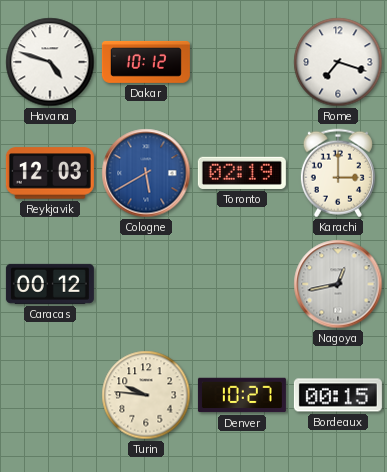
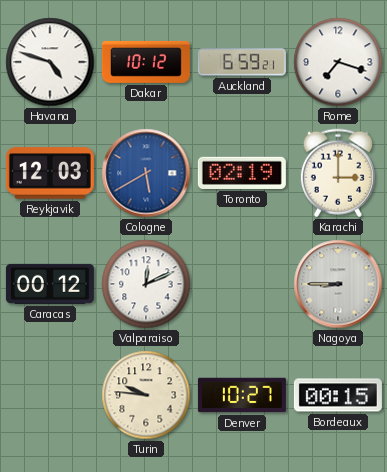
Auckland: none -> 6:59 (242, 62)
Valparaiso: none -> 12:11 (146, 284)
Nagoya: 12:43 -> 8:45 (338, 284)
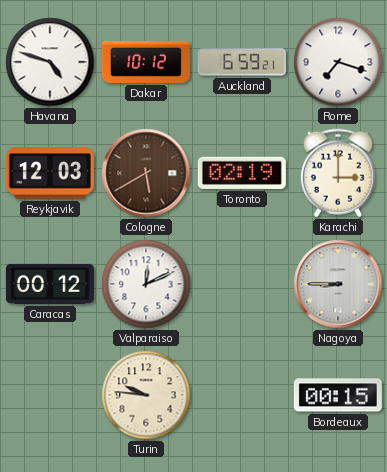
Cologne dial: blue -> brown (146, 173)
Denver: 10:27 -> none (242, 395)
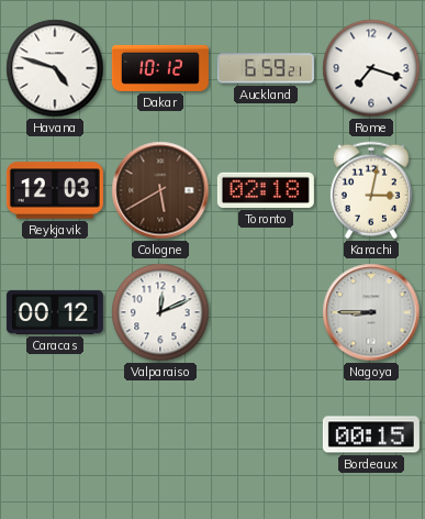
Toronto: 02:19 -> 02:18 (266, 190)
Karachi: 3:00 -> 3:02 (371, 190)
Turin: 9:46 -> none (146, 395)
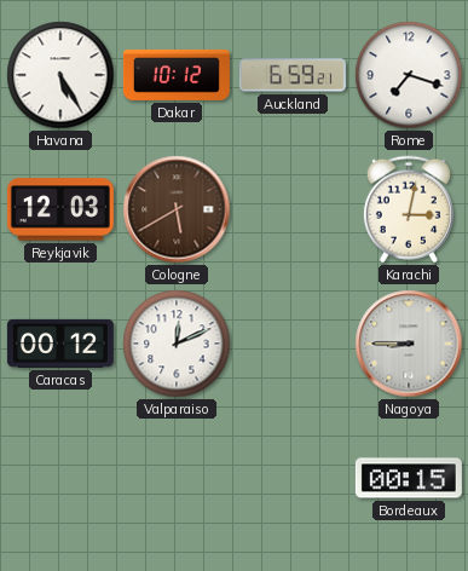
Havana: 4:48 -> 5:25 (60, 75)
Toronto: 02:18 -> none (266, 190)
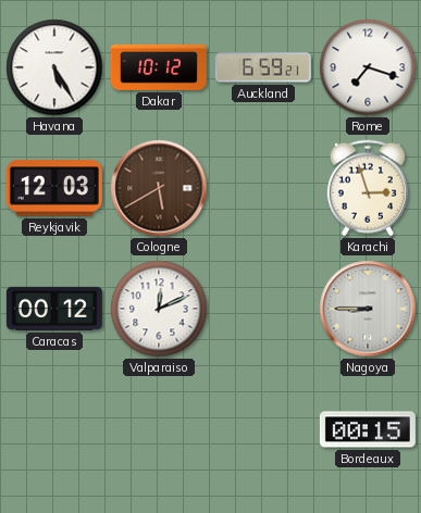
Karachi: 3:02 -> 2:57 (368, 188)
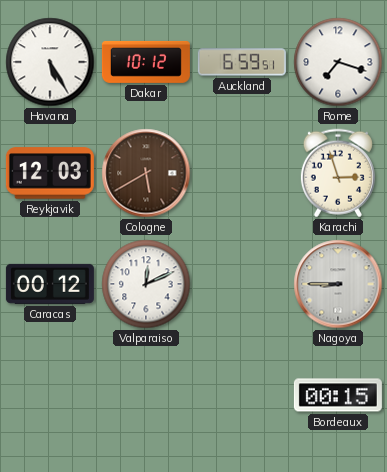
Auckland: 6:59:21 -> 6:59:51 (242, 62)
